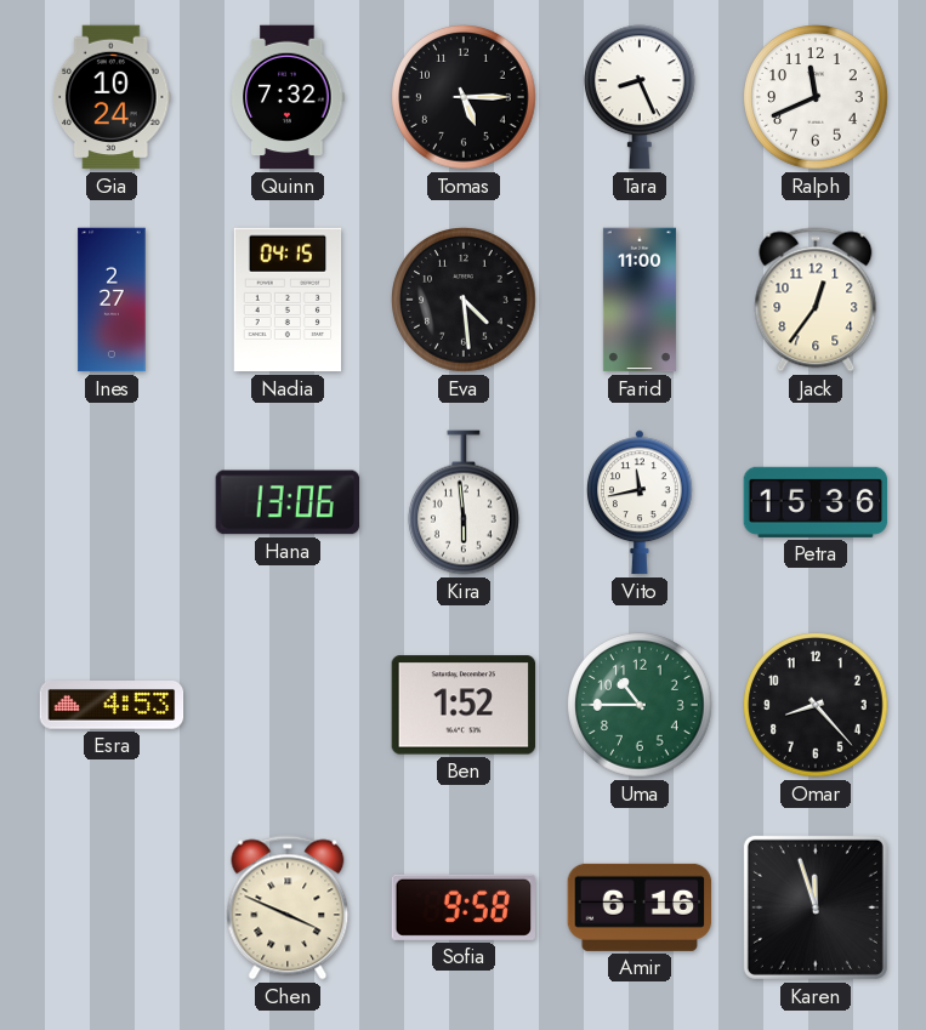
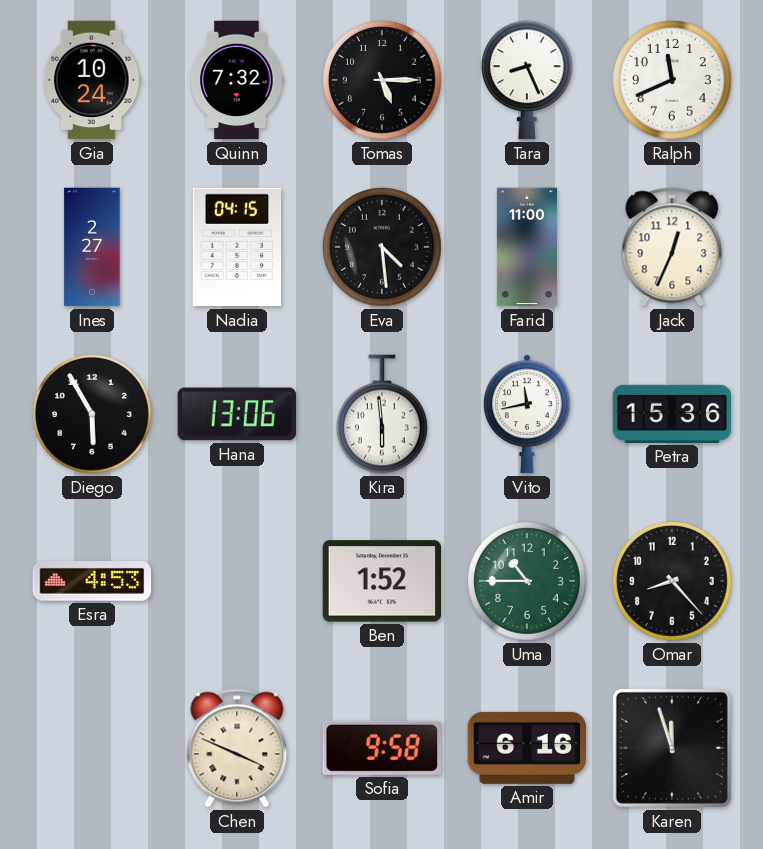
Jack: 12:36 -> 12:34 (672, 247)
Diego: none -> 5:55 (93, 415)
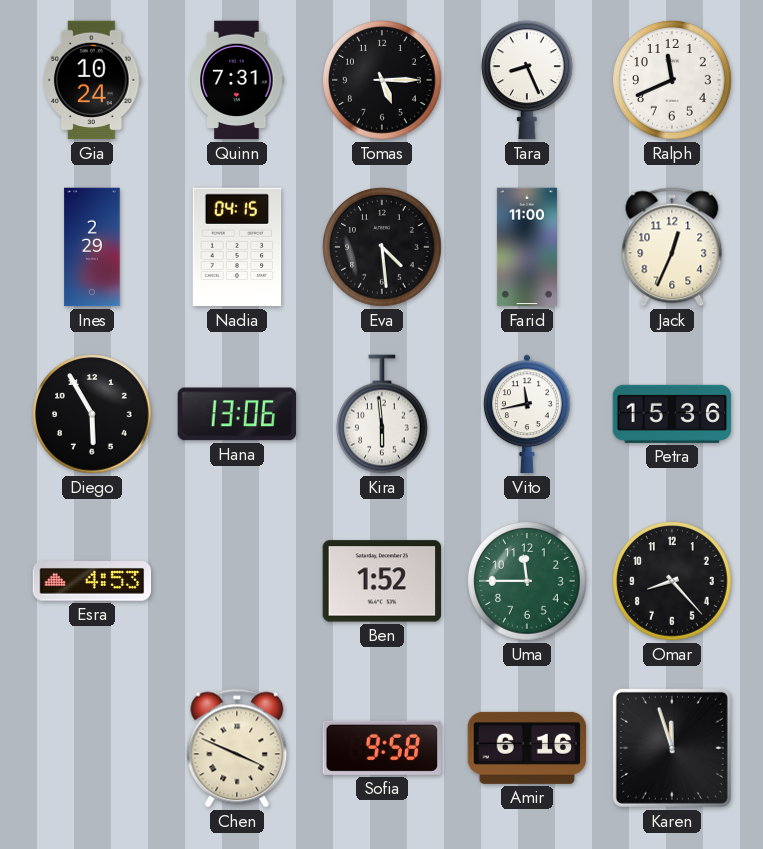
Quinn: 7:32 -> 7:31 (237, 80)
Ines: 2:27 -> 2:29 (92, 247)
Uma: 10:45 -> 11:45 (528, 582)
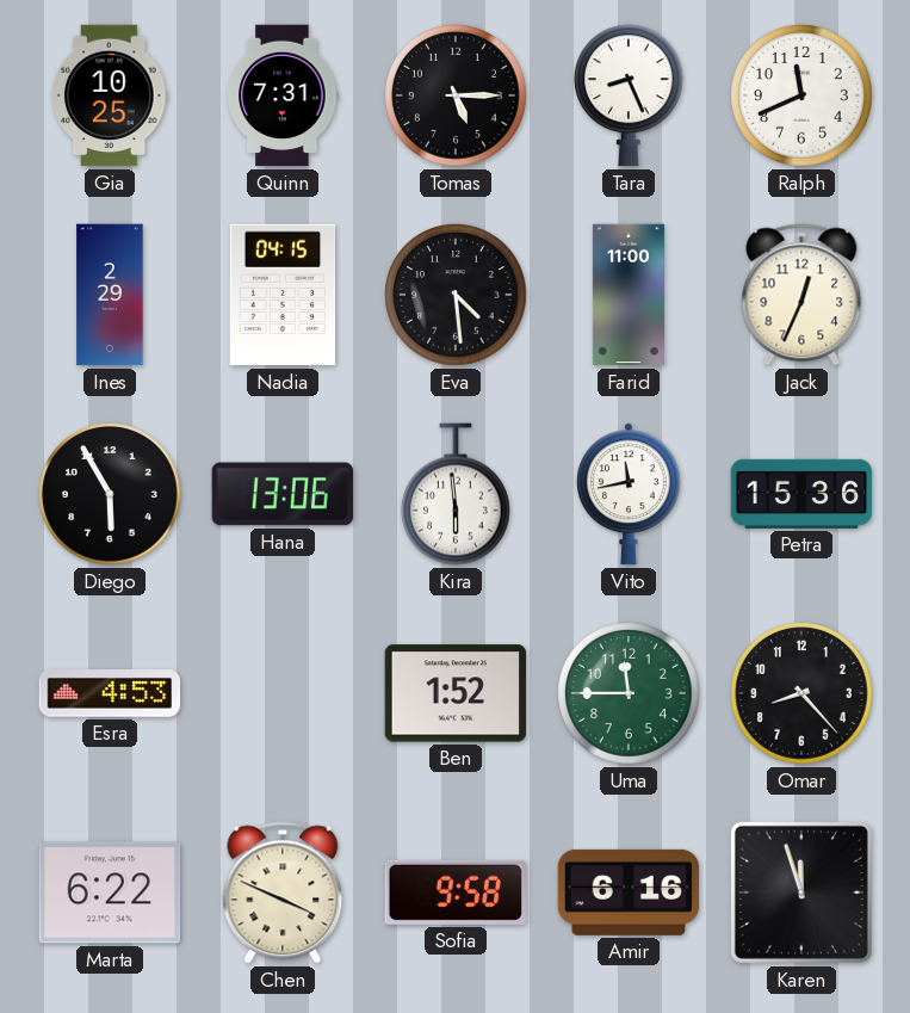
Gia: 10:24 -> 10:25 (111, 95)
Marta: none -> 6:22 (110, 892)
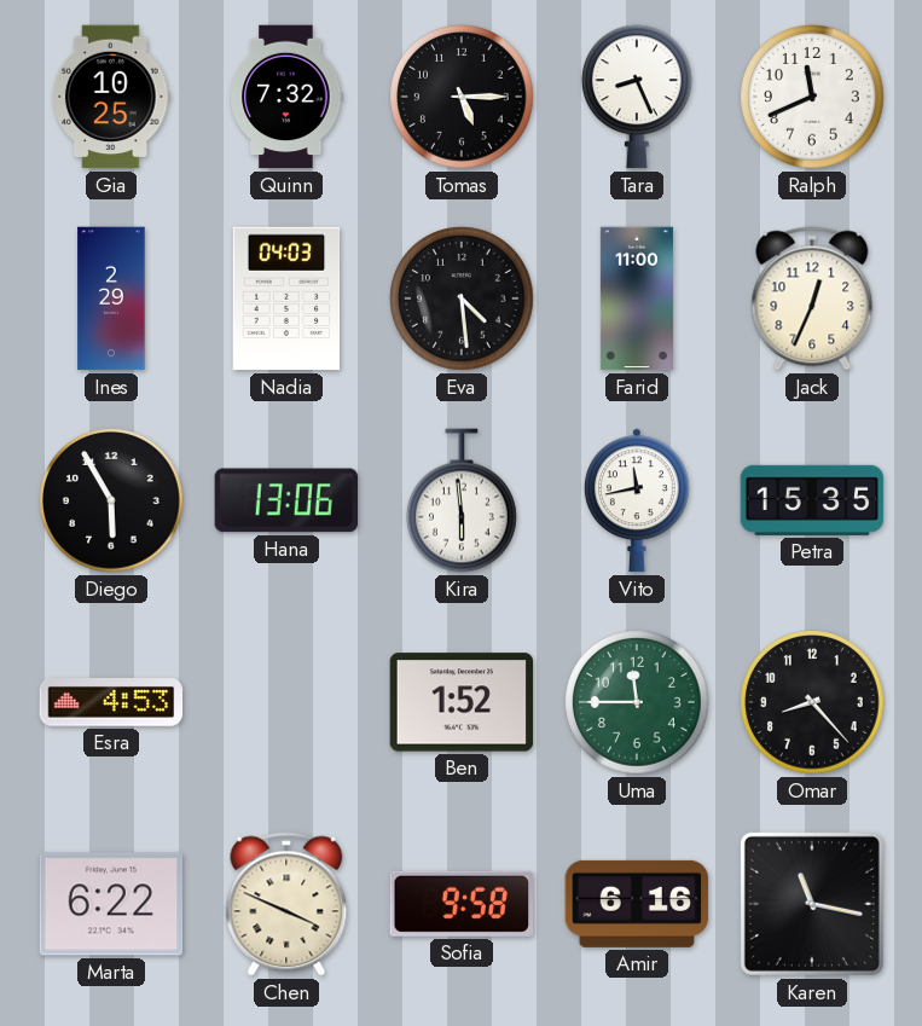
Quinn: 7:31 -> 7:32 (286, 97)
Nadia: 04:15 -> 04:03 (286, 298)
Petra: 15:36 -> 15:35 (812, 500)
Karen: 11:57 -> 11:17 (812, 904)
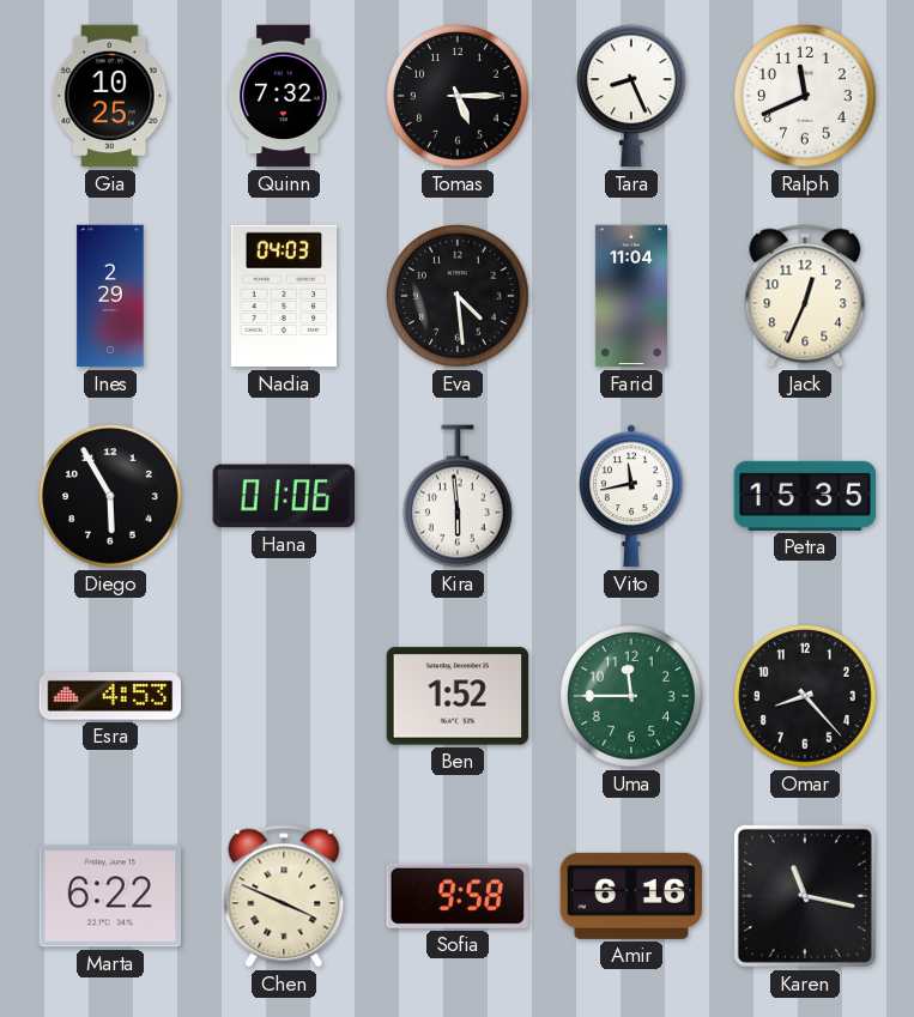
Farid: 11:00 -> 11:04 (631, 296)
Hana: 13:06 -> 01:06 (284, 496)
